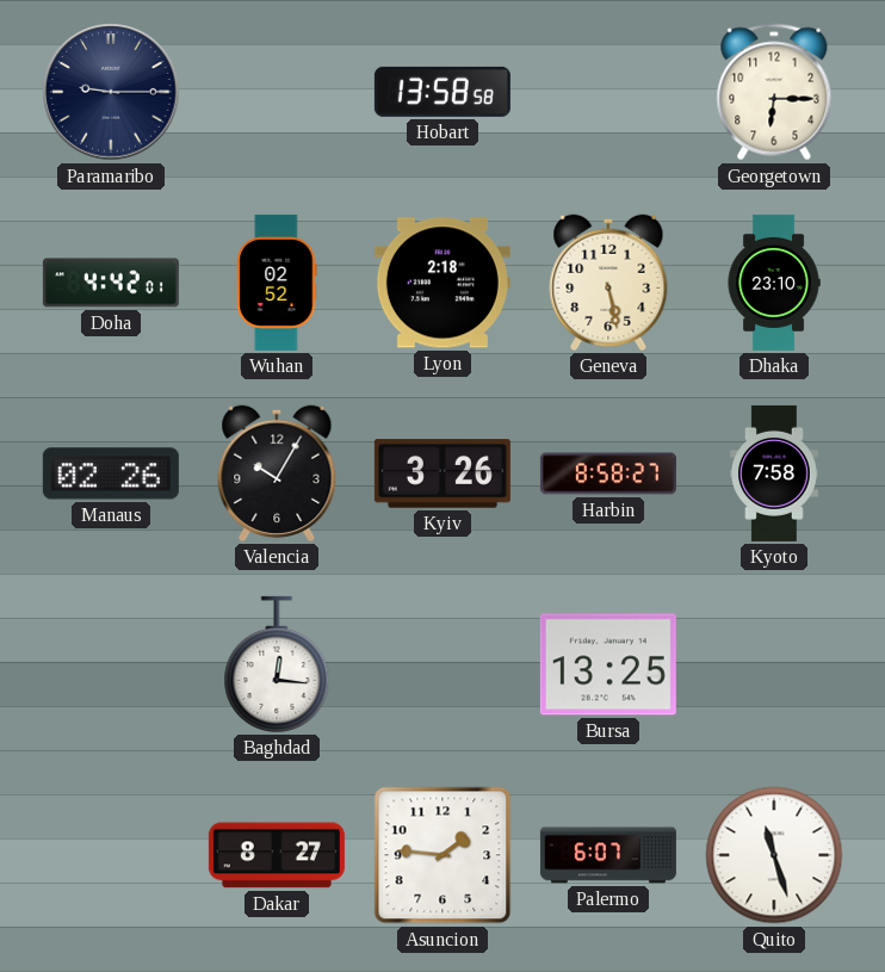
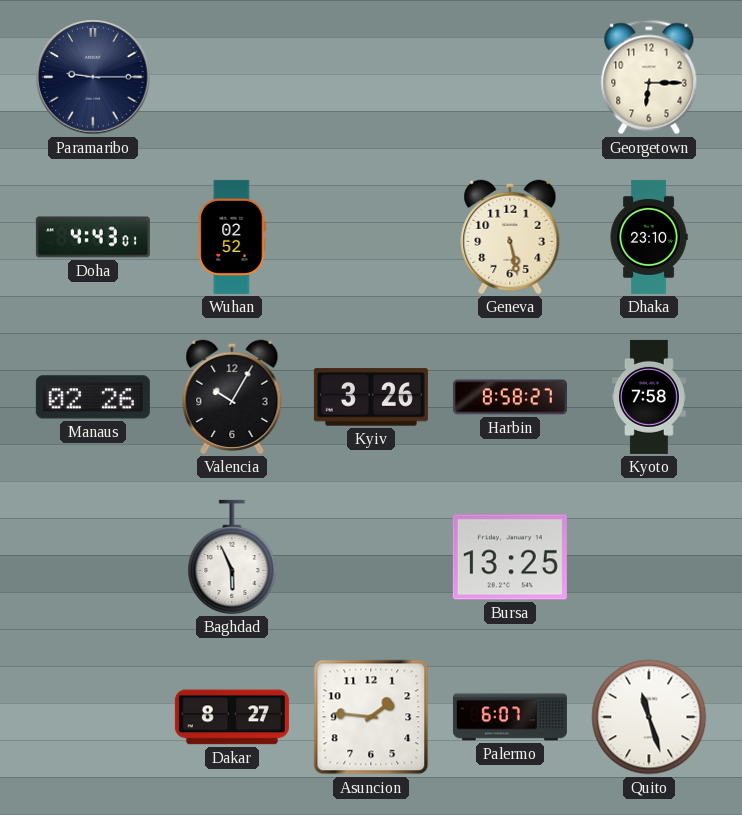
Hobart: 13:58 -> none (442, 92)
Doha: 4:42 -> 4:43 (93, 237)
Lyon: 2:18 -> none (442, 283)
Baghdad: 12:16 -> 5:56 (232, 557)
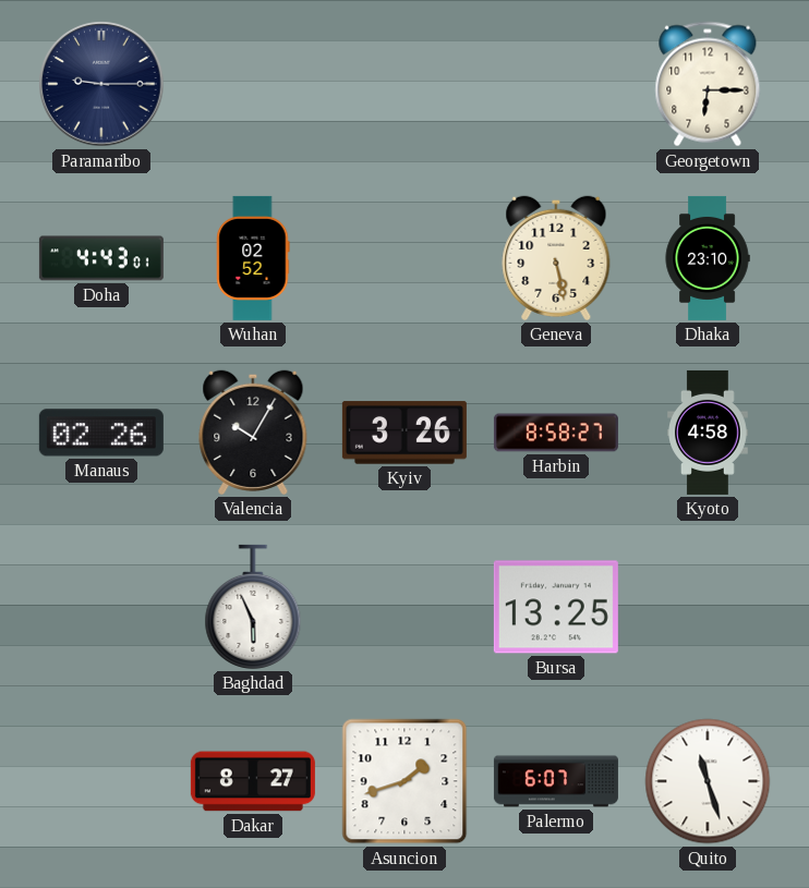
Kyoto: 7:58 -> 4:58 (709, 433)
Asuncion: 1:46 -> 1:42 (404, 781)
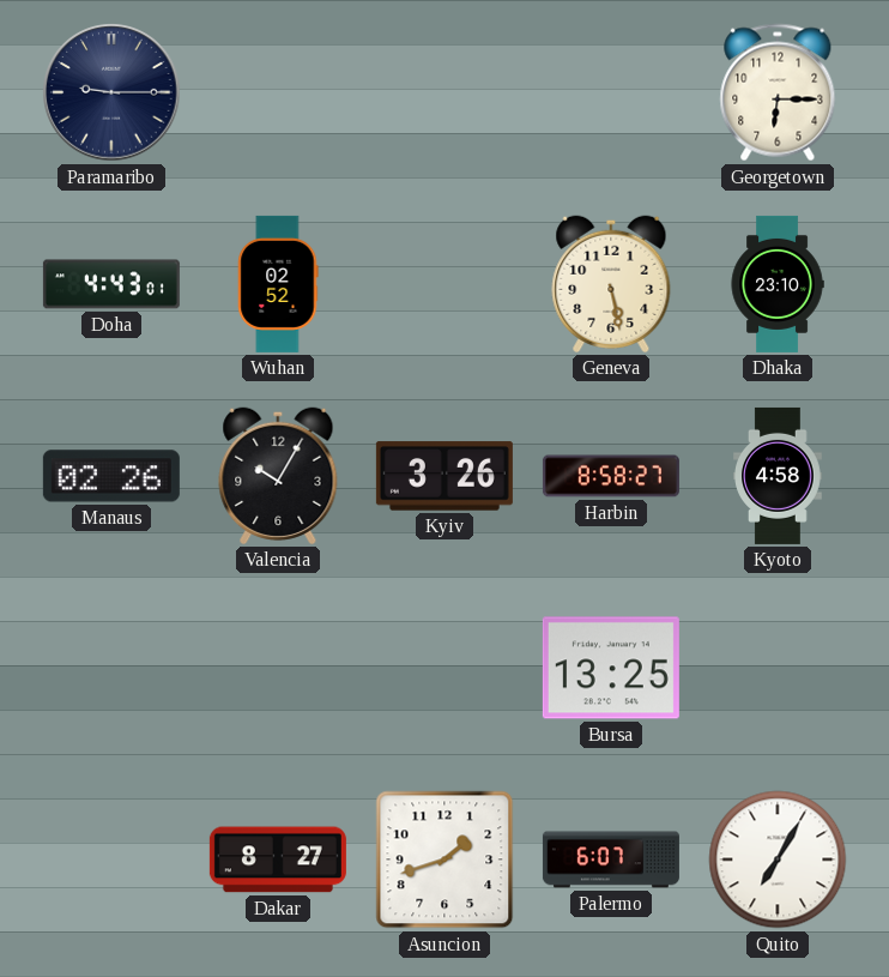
Baghdad: 5:56 -> none (253, 607)
Quito: 11:27 -> 7:05 (778, 860)
